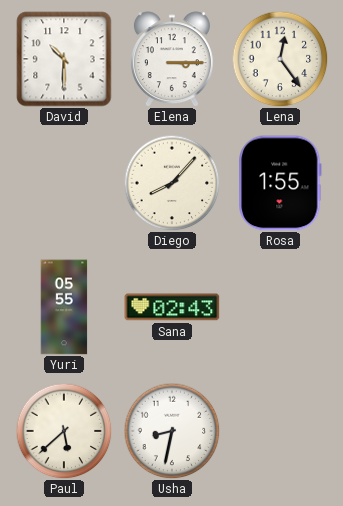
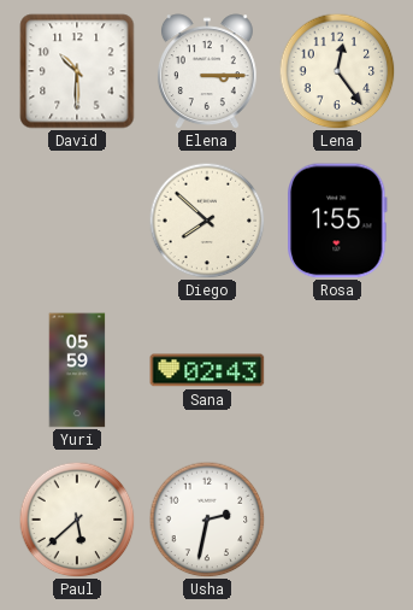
Diego: 8:07 -> 7:52 (207, 221)
Yuri: 05:55 -> 05:59 (77, 370)
Usha: 8:32 -> 2:32 (207, 520)
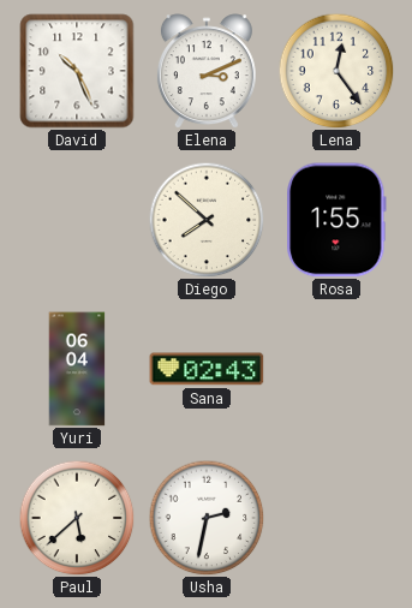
David: 10:30 -> 10:26 (77, 71)
Elena: 3:15 -> 3:11 (207, 71)
Yuri: 05:59 -> 06:04 (77, 369)
